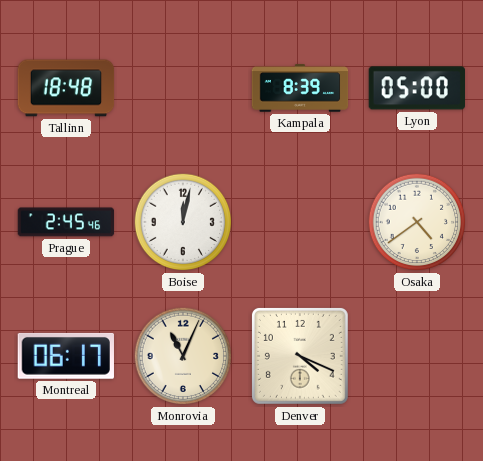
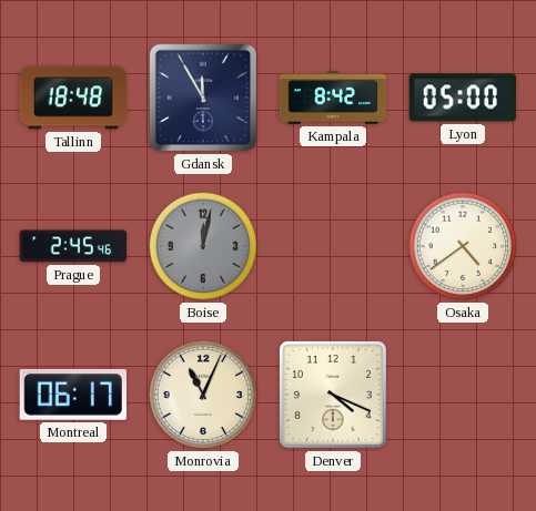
Gdansk: none -> 11:55 (203, 98)
Kampala: 8:39 -> 8:42 (333, 98)
Boise dial: white -> grey (203, 246)
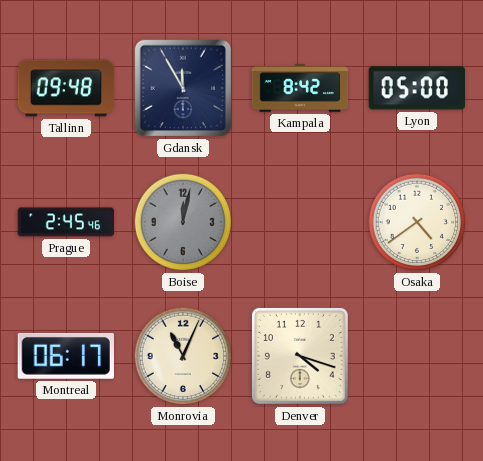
Tallinn: 18:48 -> 09:48 (66, 88)
Denver: 4:19 -> 4:18 (300, 356)
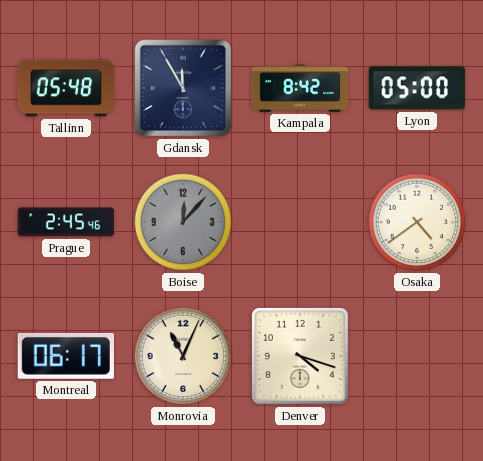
Tallinn: 09:48 -> 05:48 (66, 88)
Boise: 12:02 -> 12:07 (183, 222)
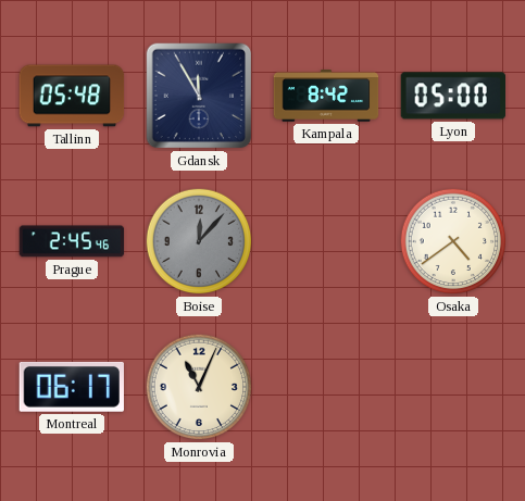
Denver: 4:18 -> none (300, 356)
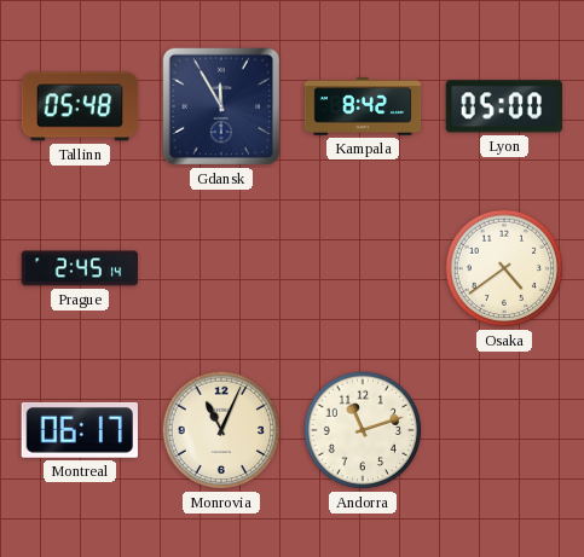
Prague: 2:45:46 -> 2:45:14 (80, 268)
Boise: 12:07 -> none (199, 241)
Andorra: none -> 11:12 (363, 430)
